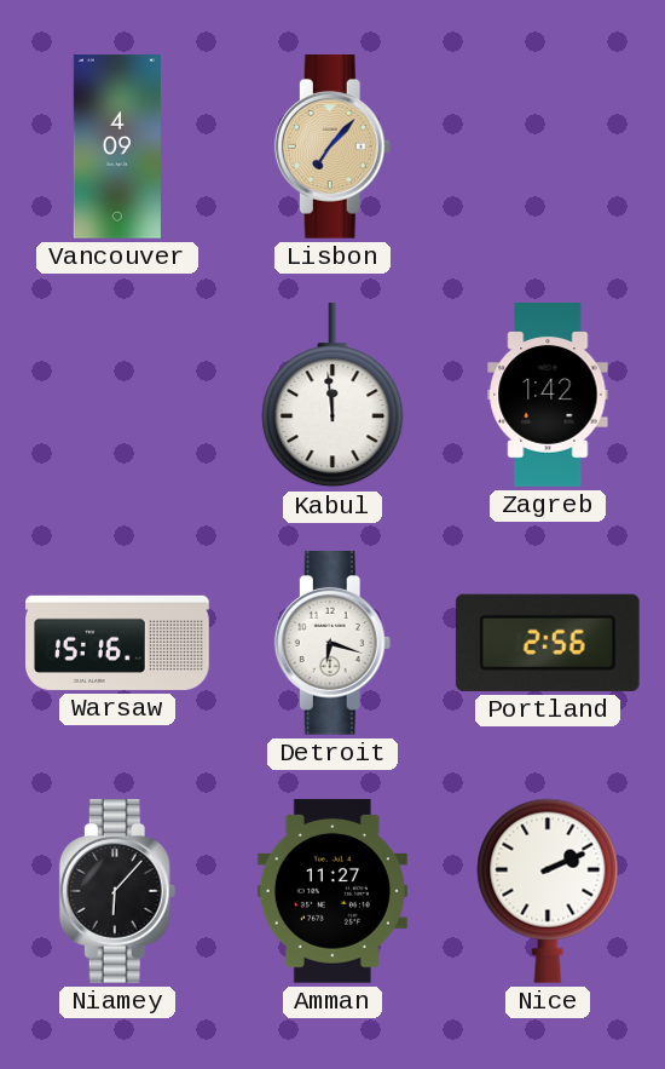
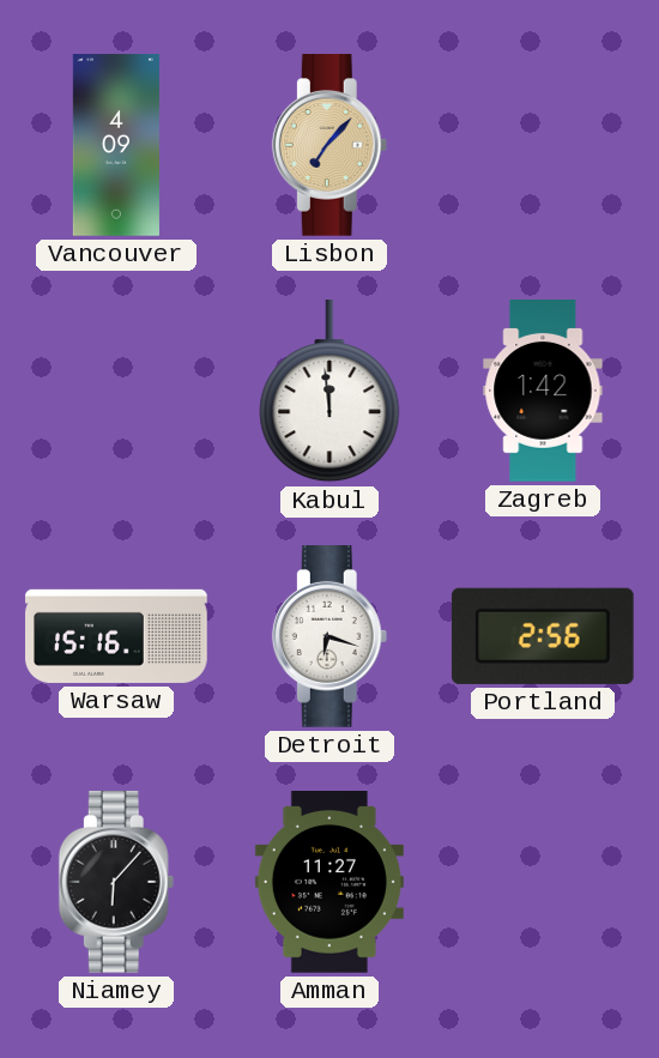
Nice: 2:11 -> none (548, 891)
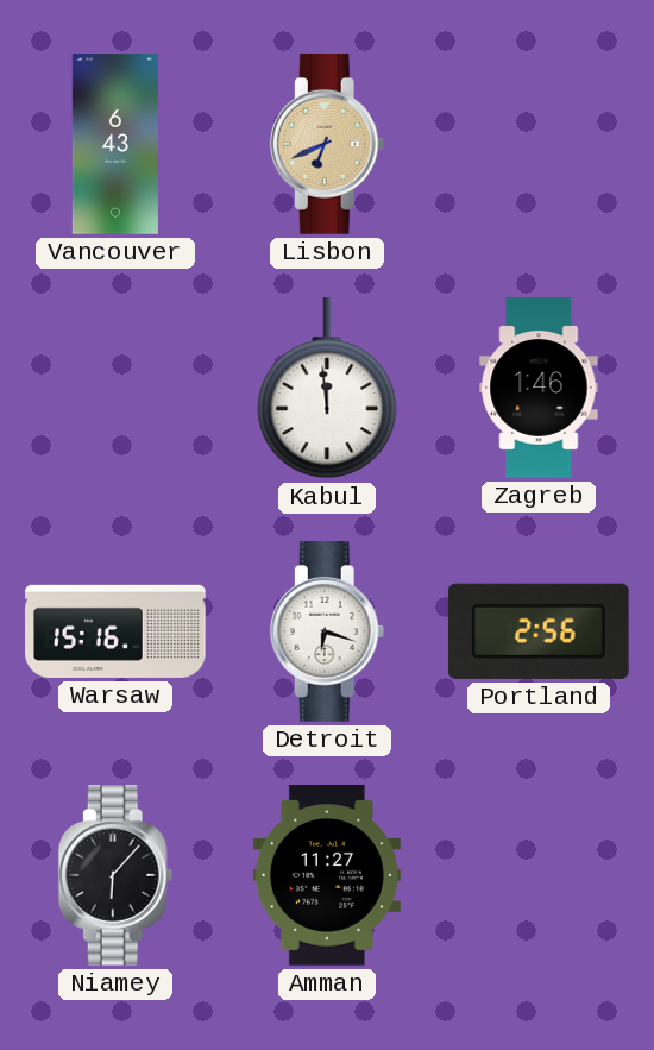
Vancouver: 4:09 -> 6:43 (115, 144)
Lisbon: 7:07 -> 6:41 (327, 145)
Zagreb: 1:42 -> 1:46 (539, 388)
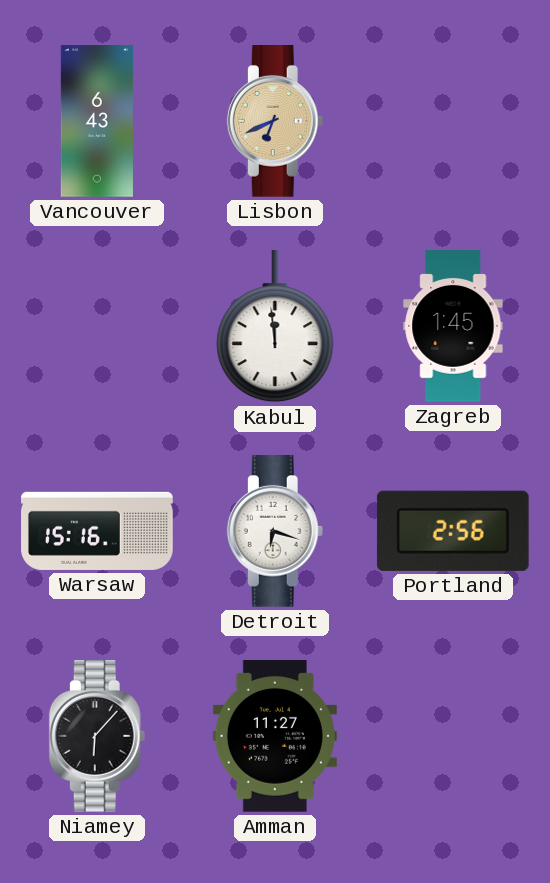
Zagreb: 1:46 -> 1:45 (453, 326)
